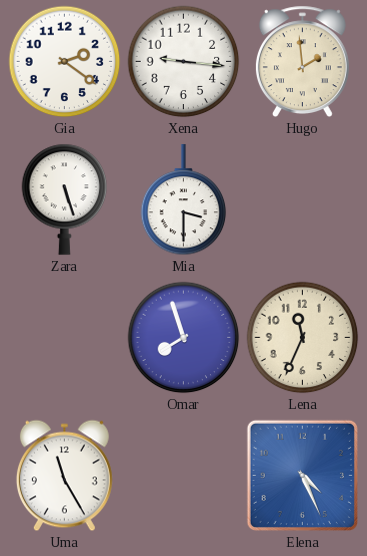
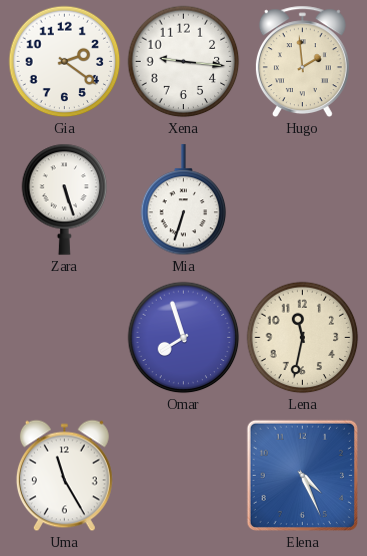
Mia: 3:30 -> 6:33 (184, 200)
Lena: 11:34 -> 11:32 (303, 338)
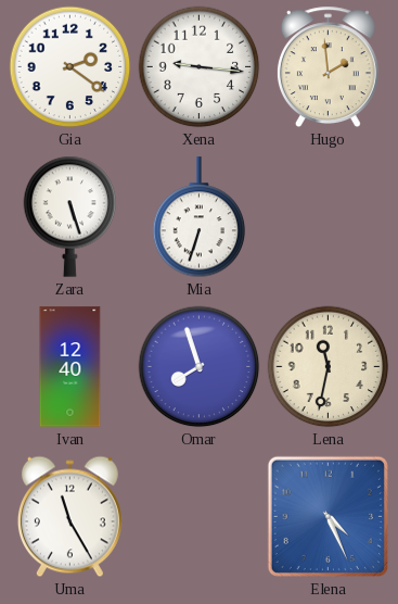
Ivan: none -> 12:40 (70, 367)
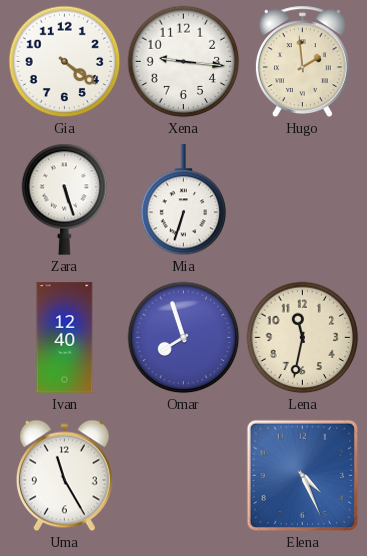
Gia: 2:21 -> 4:21 (65, 62)
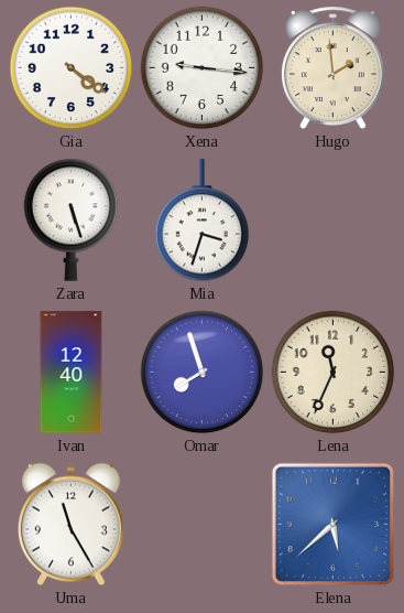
Mia: 6:33 -> 3:33 (203, 221)
Lena: 11:32 -> 11:34 (334, 373)
Elena: 4:26 -> 5:38 (332, 524)
